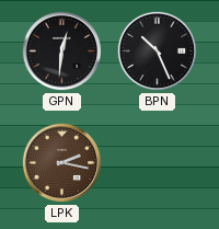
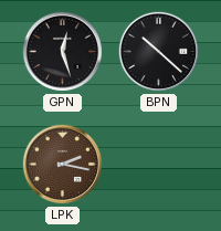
GPN: 12:31 -> 12:27 (63, 52)
BPN: 10:26 -> 10:22 (159, 52)
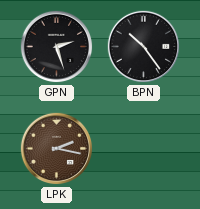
GPN: 12:27 -> 2:27 (57, 47)
BPN: 10:22 -> 10:24 (144, 47)
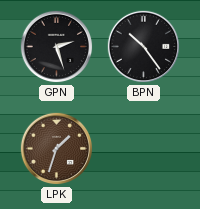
LPK: 2:17 -> 1:33 (57, 149)
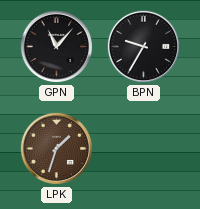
GPN: 2:27 -> 11:07 (57, 47)
BPN: 10:24 -> 9:35 (144, 47)
